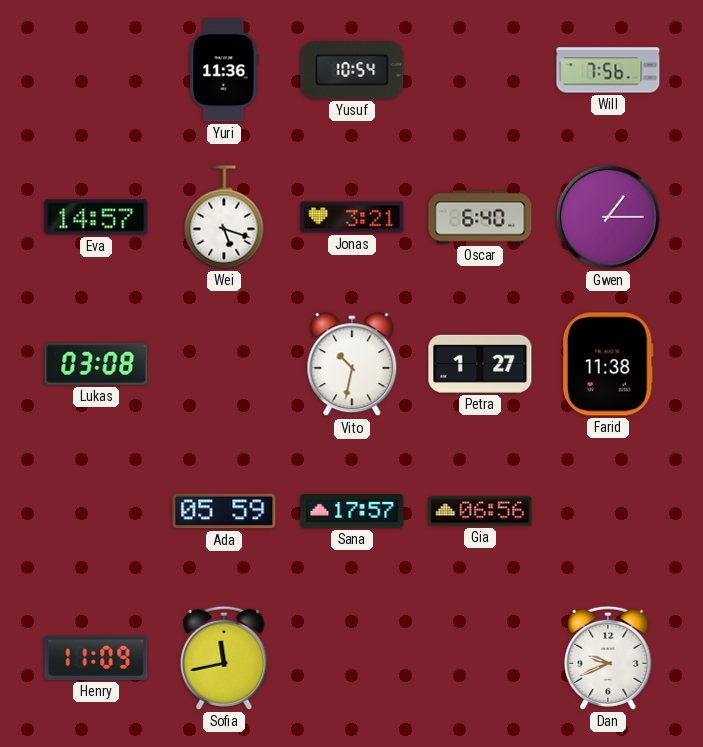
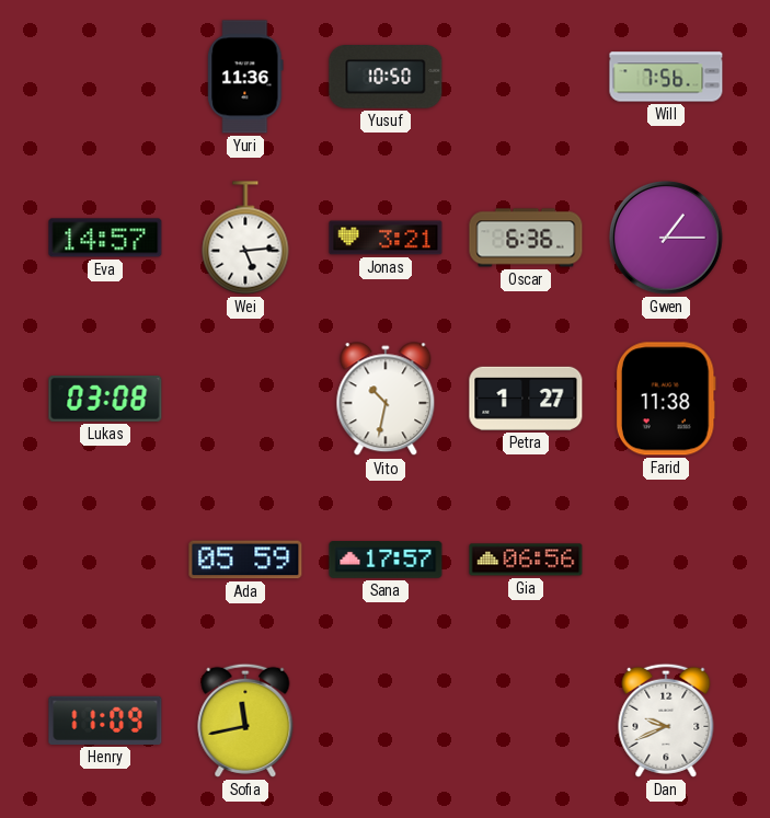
Yusuf: 10:54 -> 10:50 (386, 78)
Wei: 5:18 -> 5:14 (245, 238)
Oscar: 6:40 -> 6:36 (526, 238)
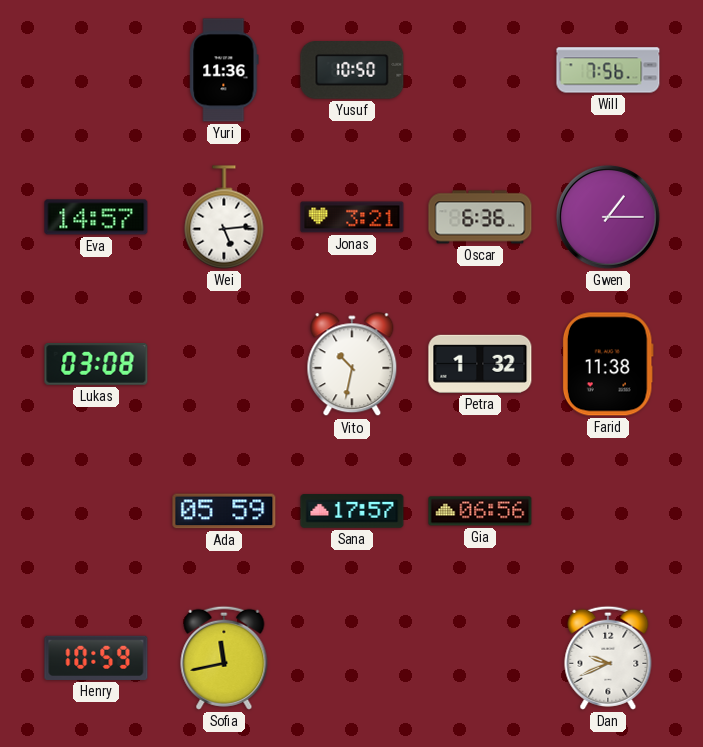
Petra: 1:27 -> 1:32 (480, 364)
Henry: 11:09 -> 10:59 (96, 658)
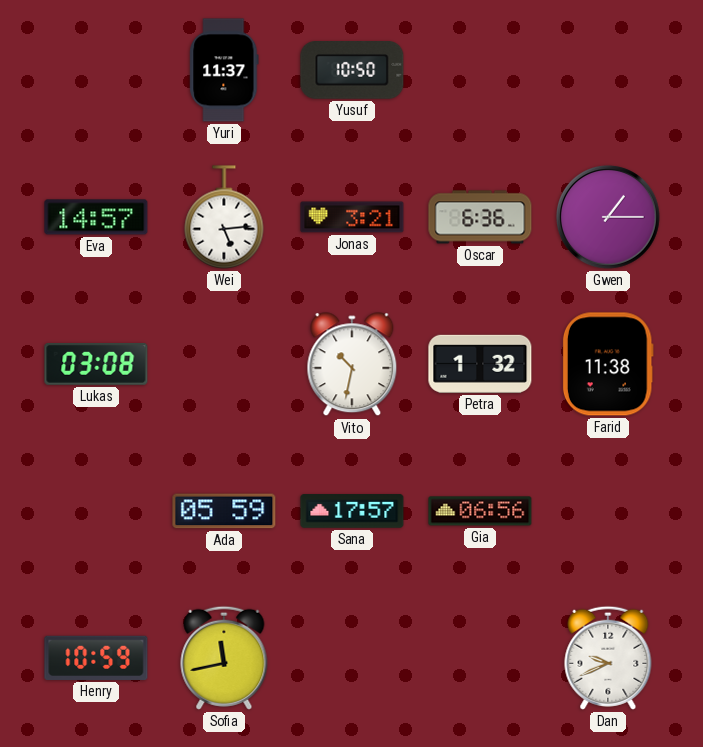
Yuri: 11:36 -> 11:37 (224, 70)
Will: 7:56 -> none (608, 70)
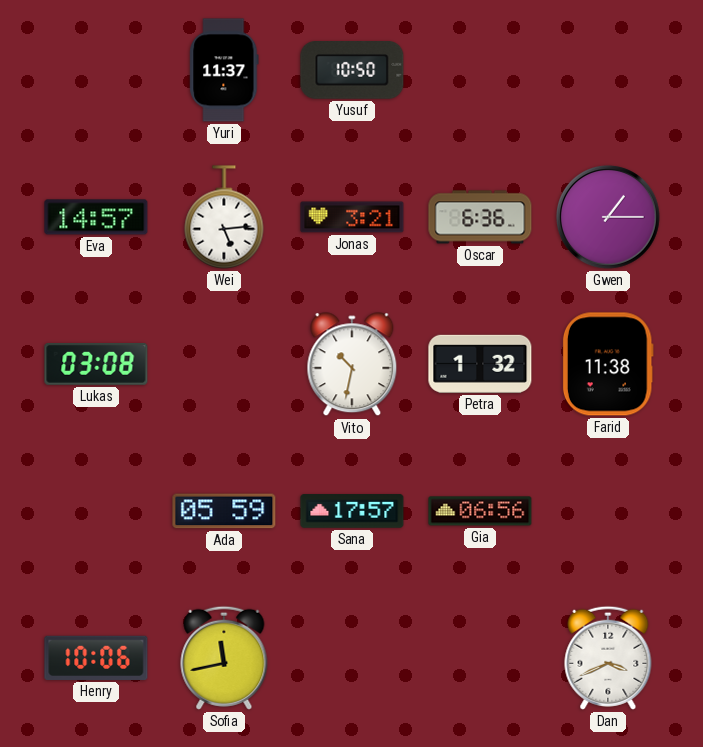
Henry: 10:59 -> 10:06 (96, 658)
Dan: 9:41 -> 3:41 (608, 658)
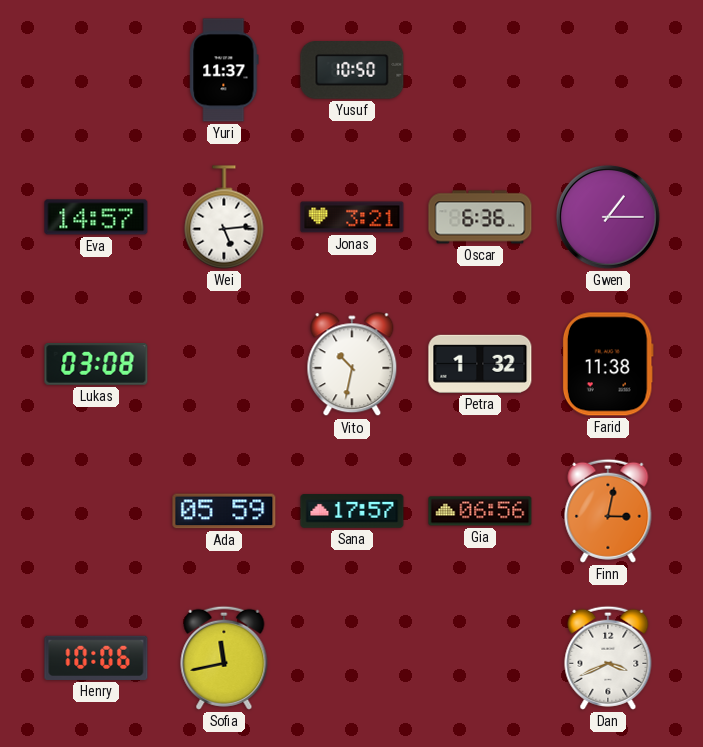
Finn: none -> 3:02 (608, 511)
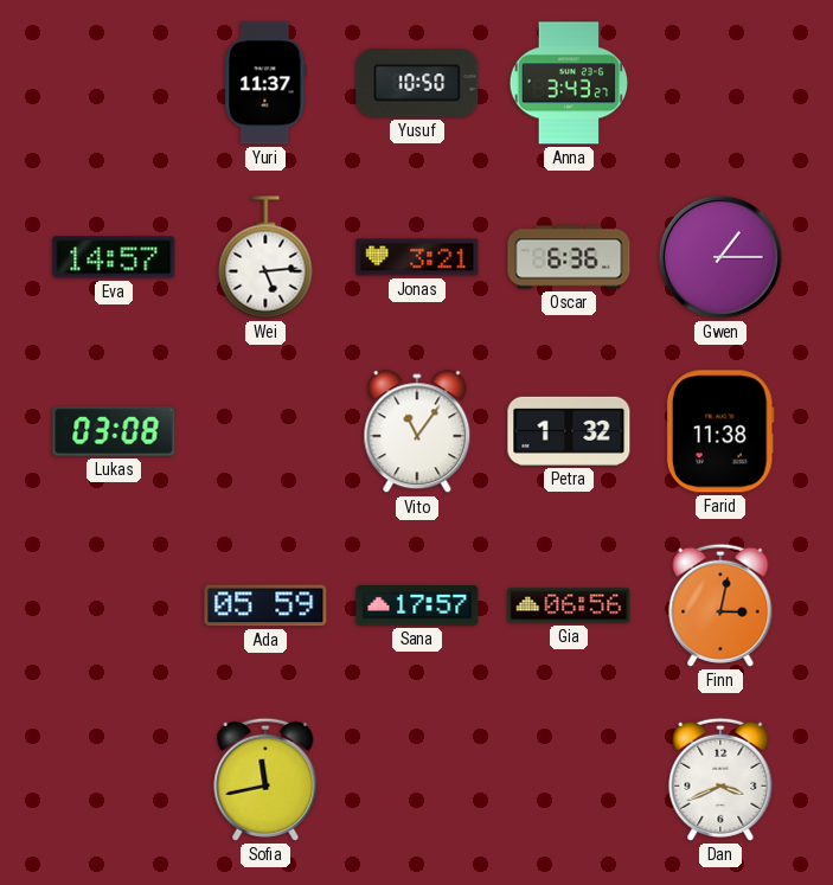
Anna: none -> 3:43 (569, 83)
Vito: 10:32 -> 11:06 (417, 432)
Henry: 10:06 -> none (96, 658)
